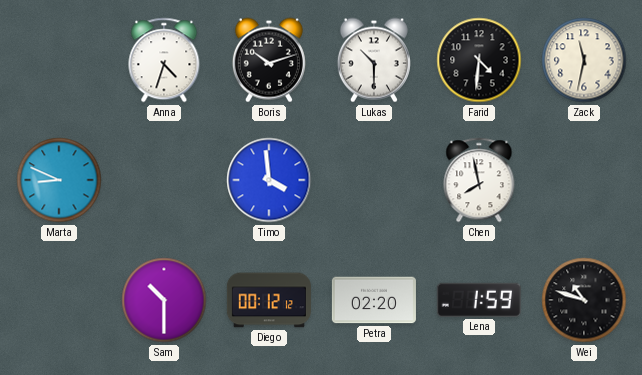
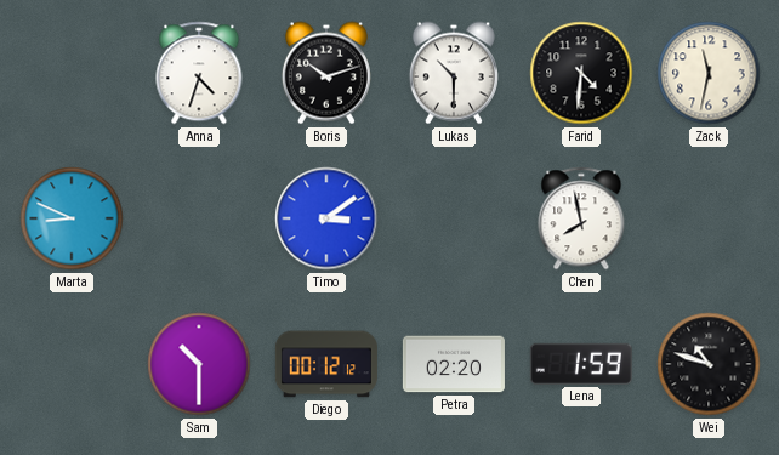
Timo: 3:59 -> 3:09 (326, 218)
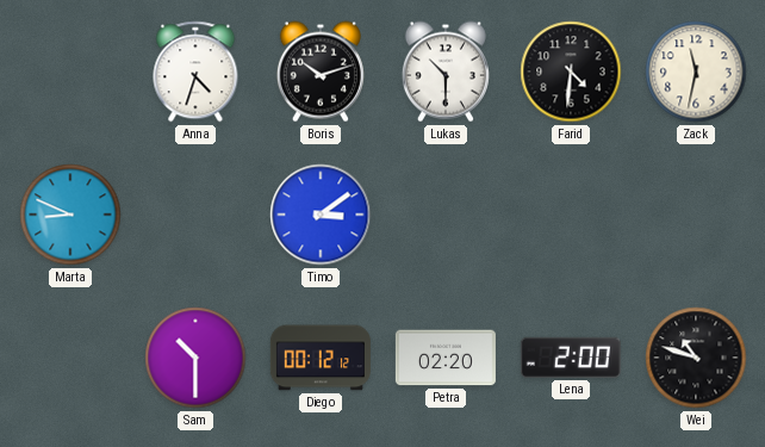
Chen: 7:58 -> none (581, 218)
Lena: 1:59 -> 2:00 (571, 358)
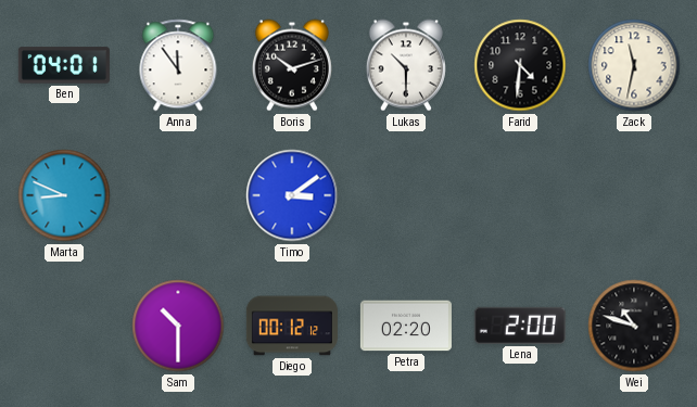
Ben: none -> 04:01 (64, 65)
Anna: 4:33 -> 11:54 (178, 65)
